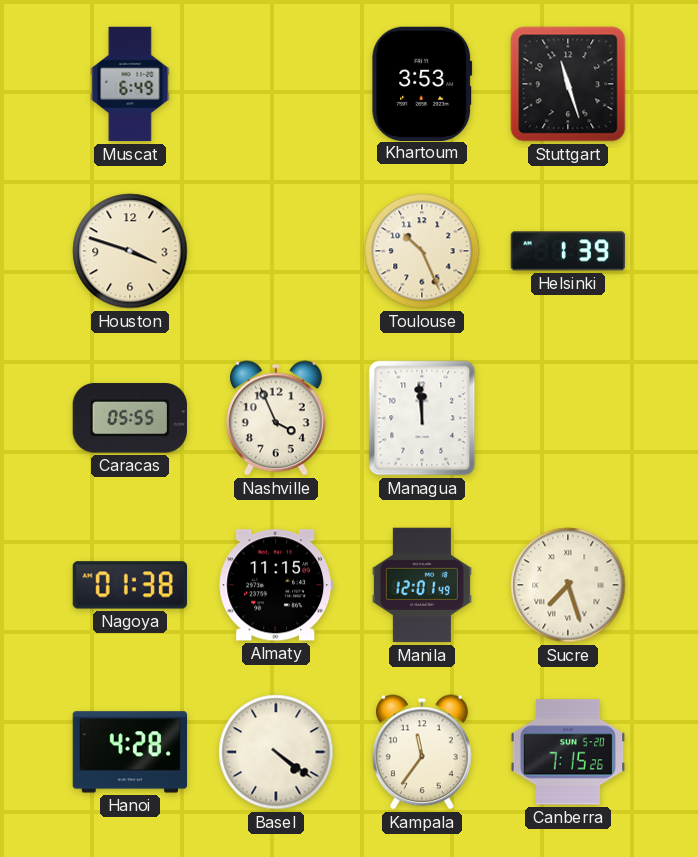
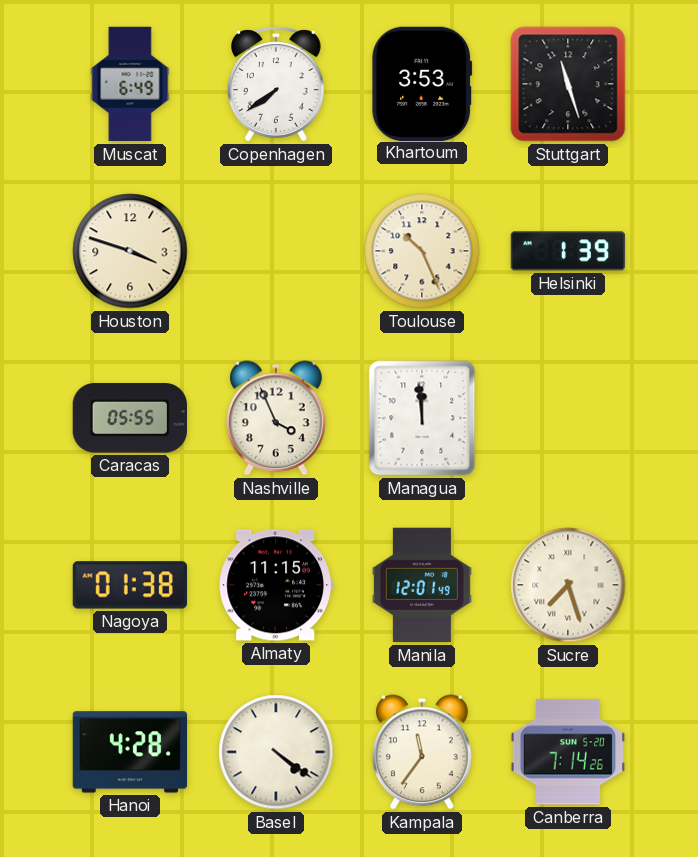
Copenhagen: none -> 7:39 (277, 84)
Canberra: 7:15 -> 7:14 (568, 752)
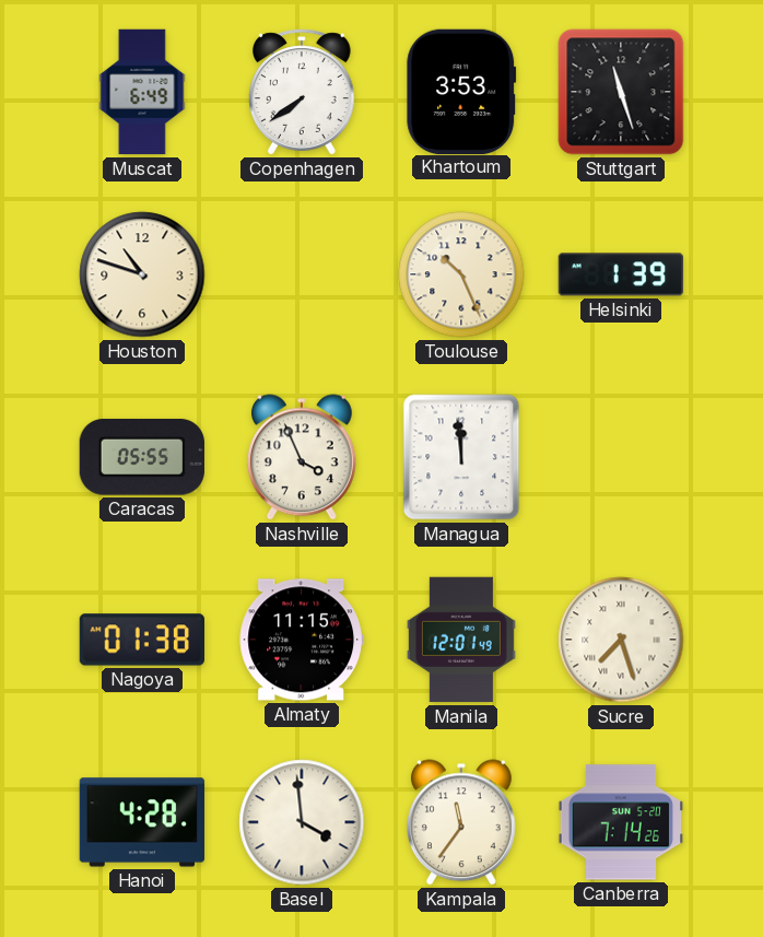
Houston: 3:48 -> 10:48 (142, 274)
Basel: 4:21 -> 3:59 (302, 822)
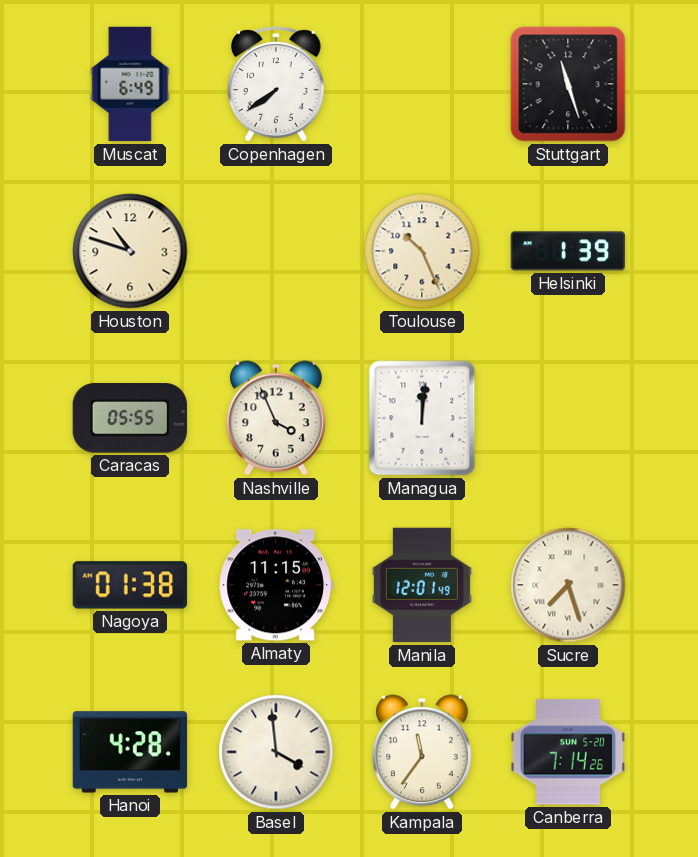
Khartoum: 3:53 -> none (461, 91)
Managua: 11:59 -> 12:01 (422, 418)
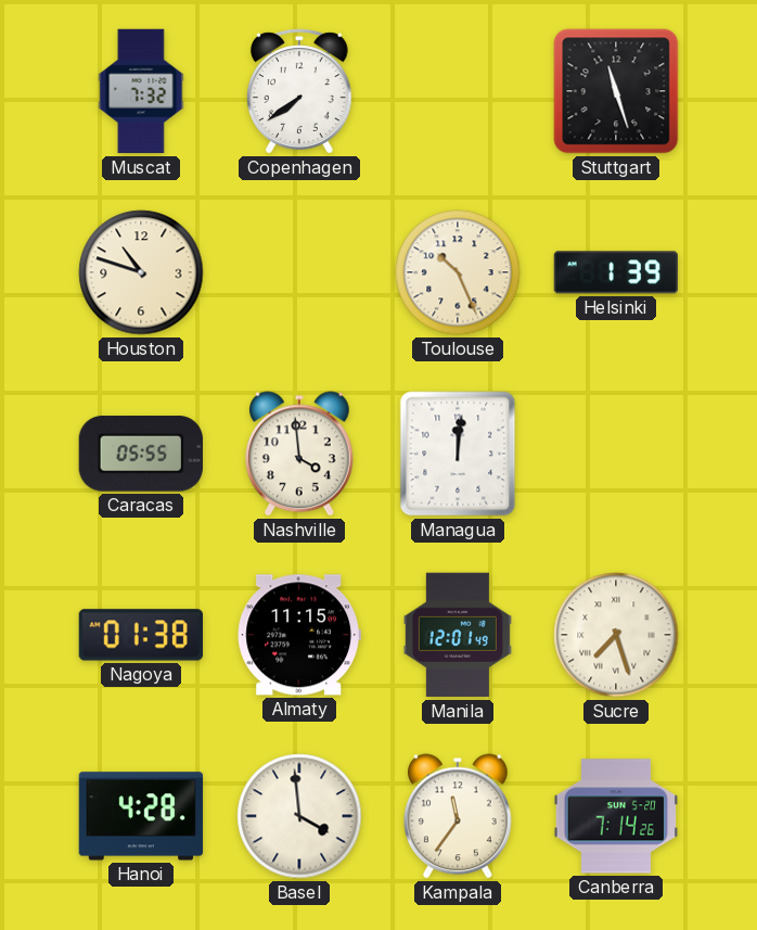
Muscat: 6:49 -> 7:32 (141, 91)
Nashville: 3:56 -> 3:59 (299, 454)
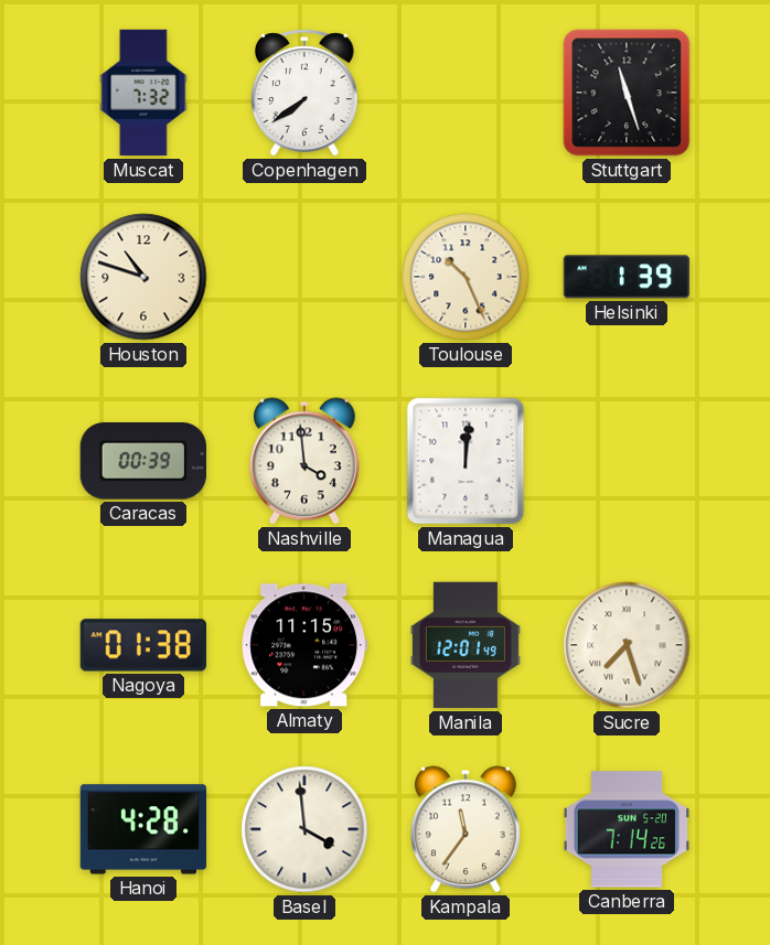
Caracas: 05:55 -> 00:39 (143, 461)
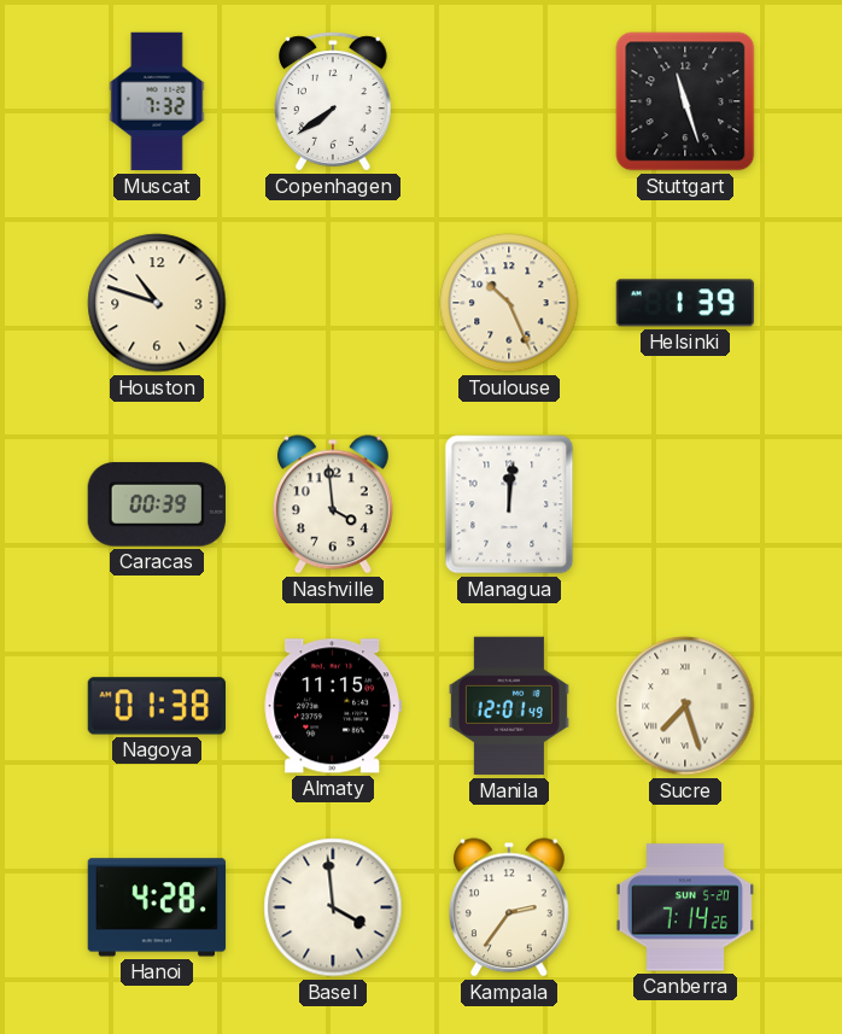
Kampala: 11:36 -> 2:36 (509, 907)
